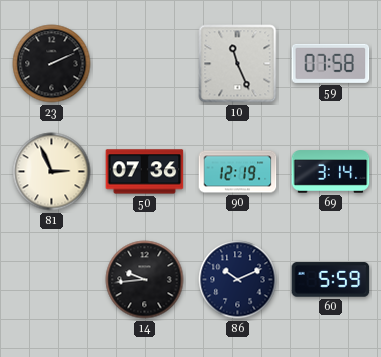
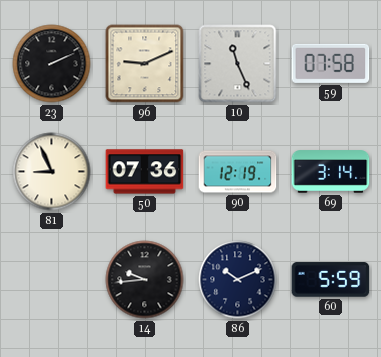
96: none -> 9:11 (145, 64)
81: 2:56 -> 8:56 (52, 172)
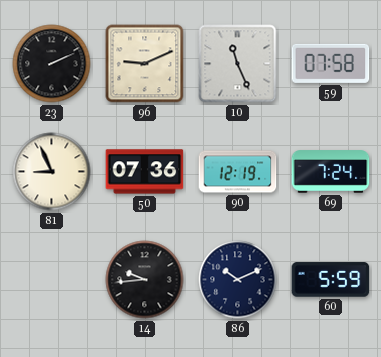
69: 3:14 -> 7:24 (331, 172)
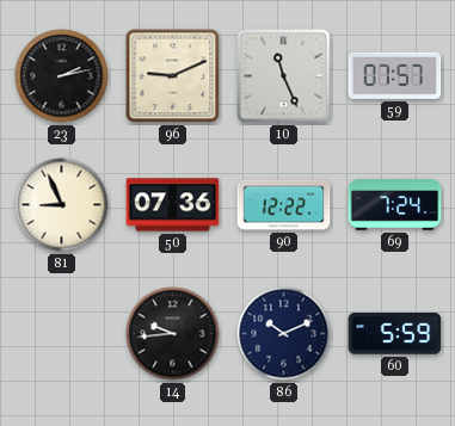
23: 2:11 -> 2:13 (62, 76)
59: 07:58 -> 07:57 (395, 75)
90: 12:19 -> 12:22 (284, 205)
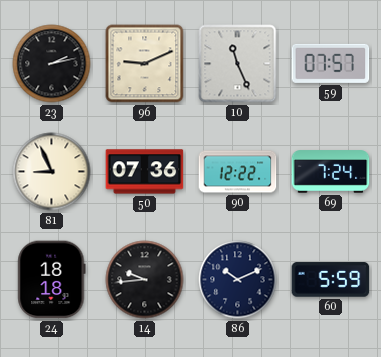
24: none -> 18:18 (52, 280)
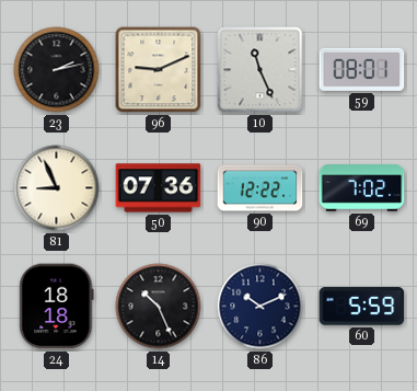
59: 07:57 -> 08:01 (362, 69)
69: 7:24 -> 7:02 (362, 188)
14: 9:44 -> 10:26 (159, 307)
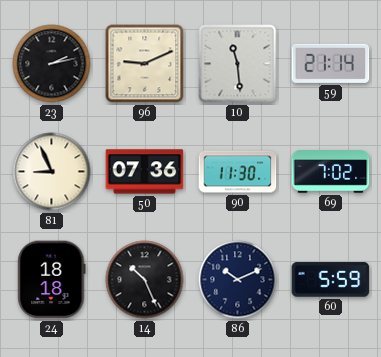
10: 11:26 -> 11:29 (238, 64)
59: 08:01 -> 21:14 (331, 63)
90: 12:22 -> 11:30 (238, 172)
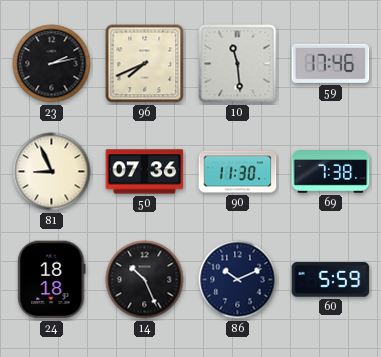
96: 9:11 -> 7:41 (145, 64)
59: 21:14 -> 17:46 (331, 63)
69: 7:02 -> 7:38 (331, 172)
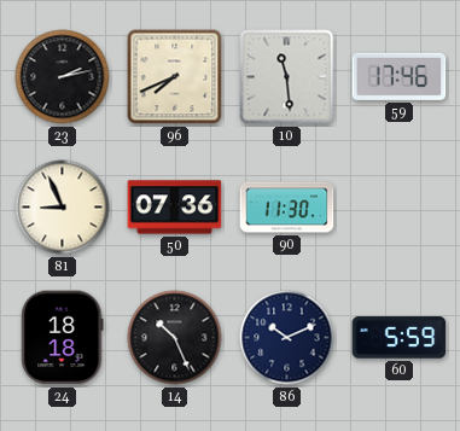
69: 7:38 -> none (331, 172)
